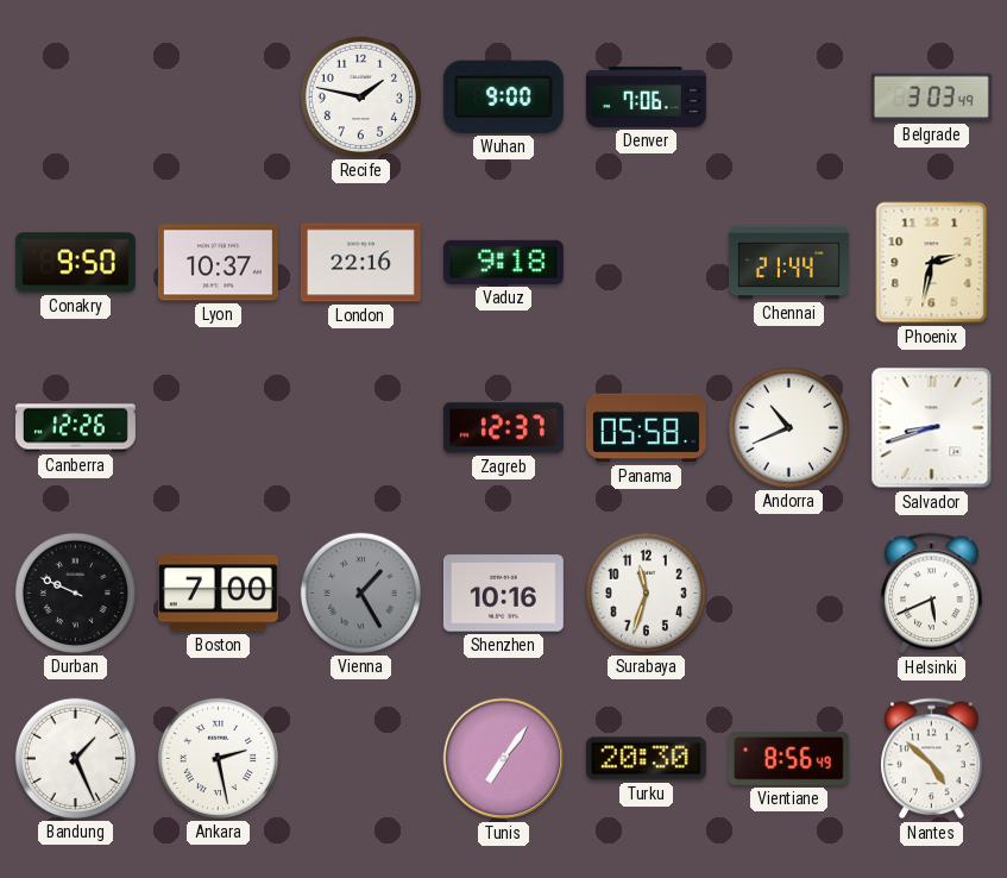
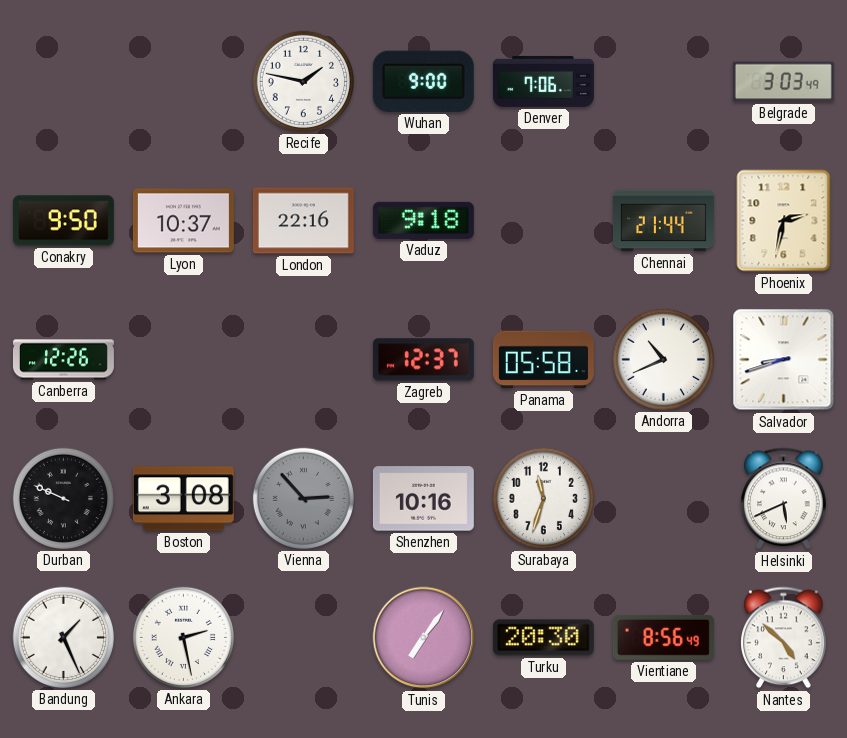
Boston: 7:00 -> 3:08 (183, 499)
Vienna: 1:25 -> 2:53 (303, 498)
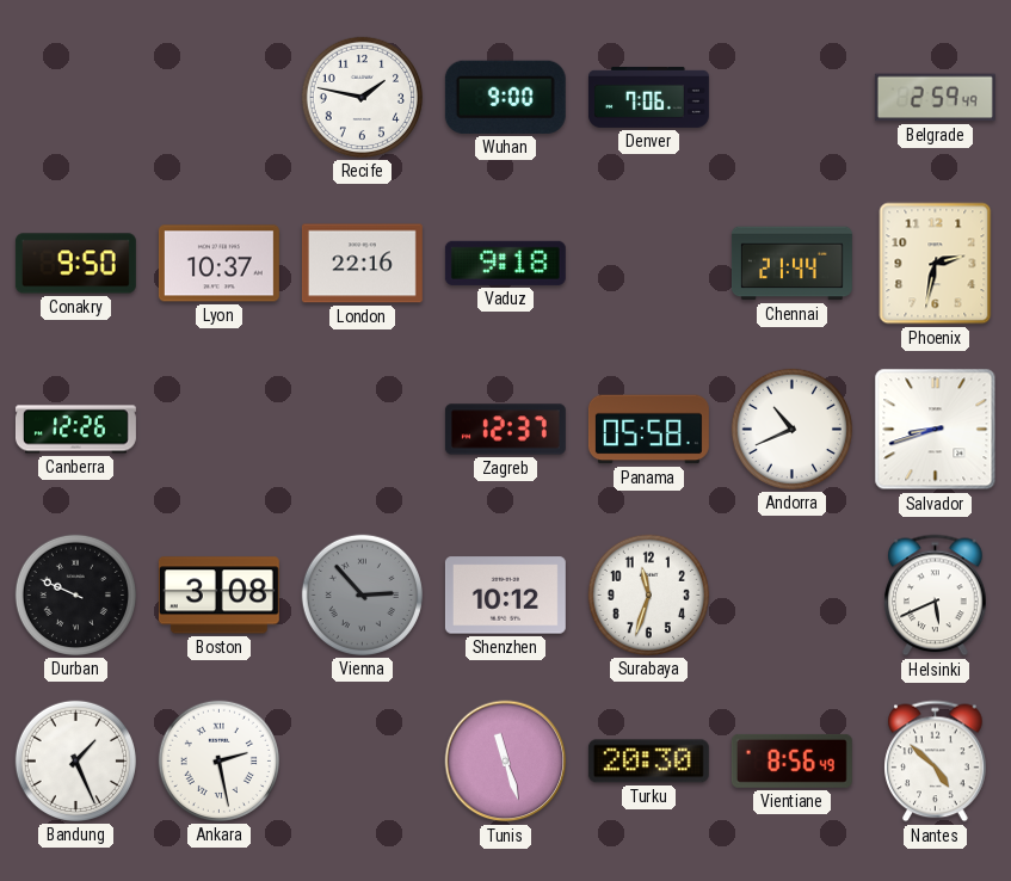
Belgrade: 3:03 -> 2:59 (935, 98)
Shenzhen: 10:16 -> 10:12 (505, 596)
Tunis: 7:06 -> 11:27 (506, 762)
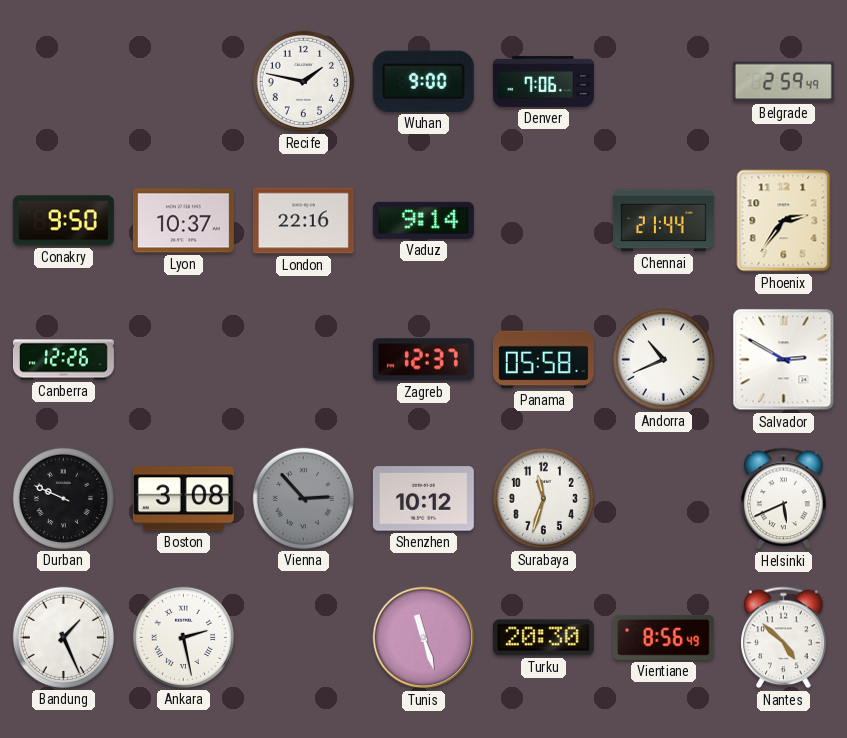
Vaduz: 9:18 -> 9:14 (423, 220)
Phoenix: 2:32 -> 2:36 (784, 221)
Salvador: 8:42 -> 2:50 (784, 360)
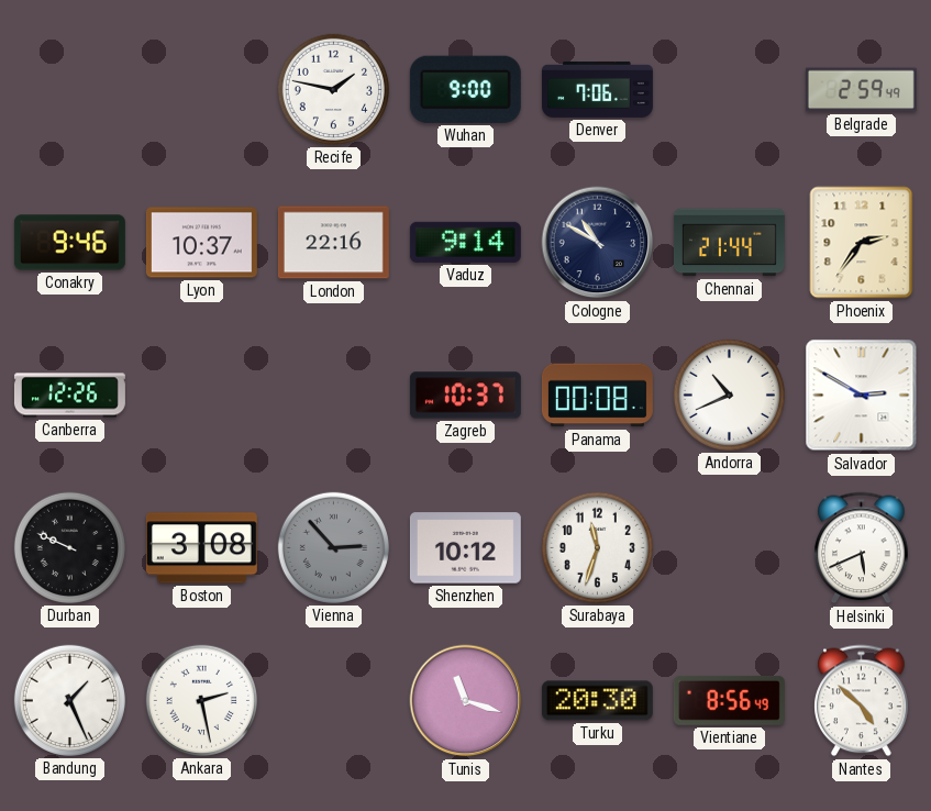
Conakry: 9:50 -> 9:46 (69, 243)
Cologne: none -> 10:50 (598, 243)
Zagreb: 12:37 -> 10:37 (465, 396)
Panama: 05:58 -> 00:08 (597, 396)
Tunis: 11:27 -> 11:18 (466, 701)
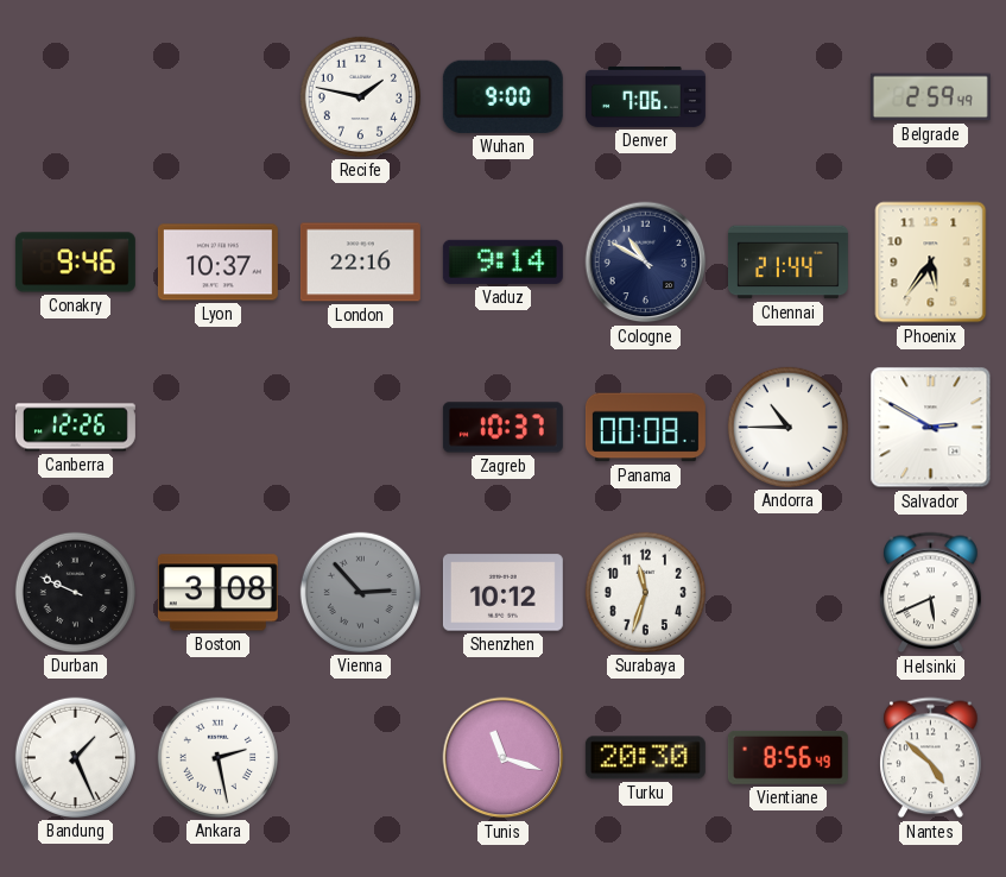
Phoenix: 2:36 -> 5:36 (931, 263)
Andorra: 10:41 -> 10:45 (787, 427)
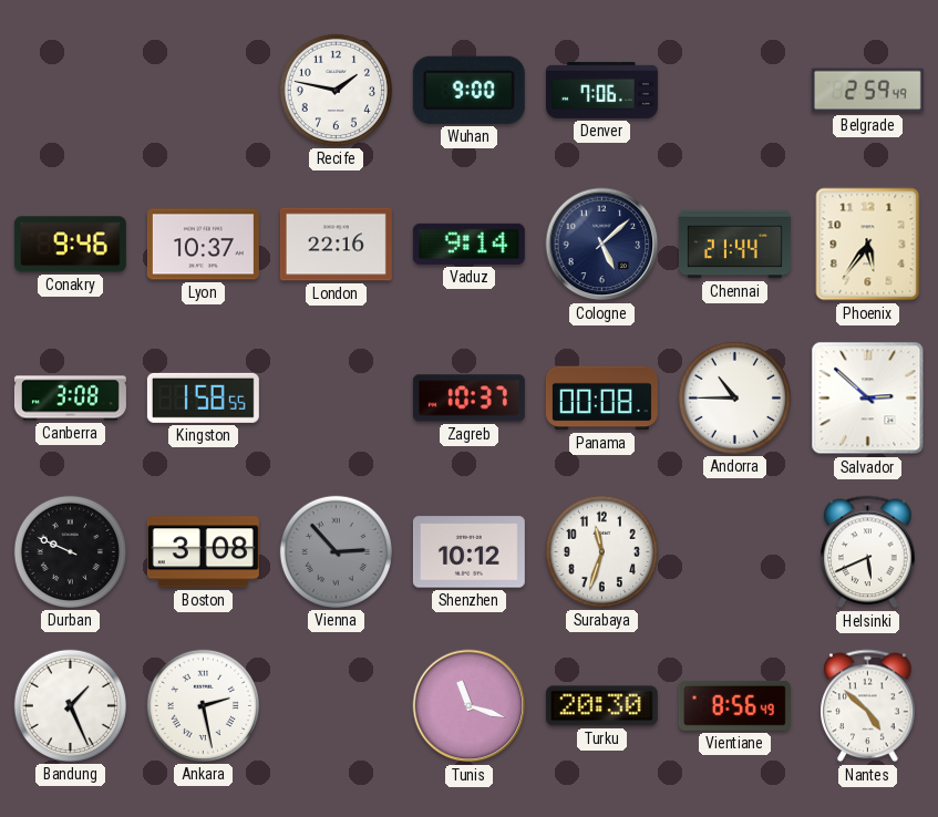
Cologne: 10:50 -> 5:08 (602, 245)
Canberra: 12:26 -> 3:08 (70, 399)
Kingston: none -> 1:58 (203, 397)
Salvador: 2:50 -> 2:52 (868, 399)
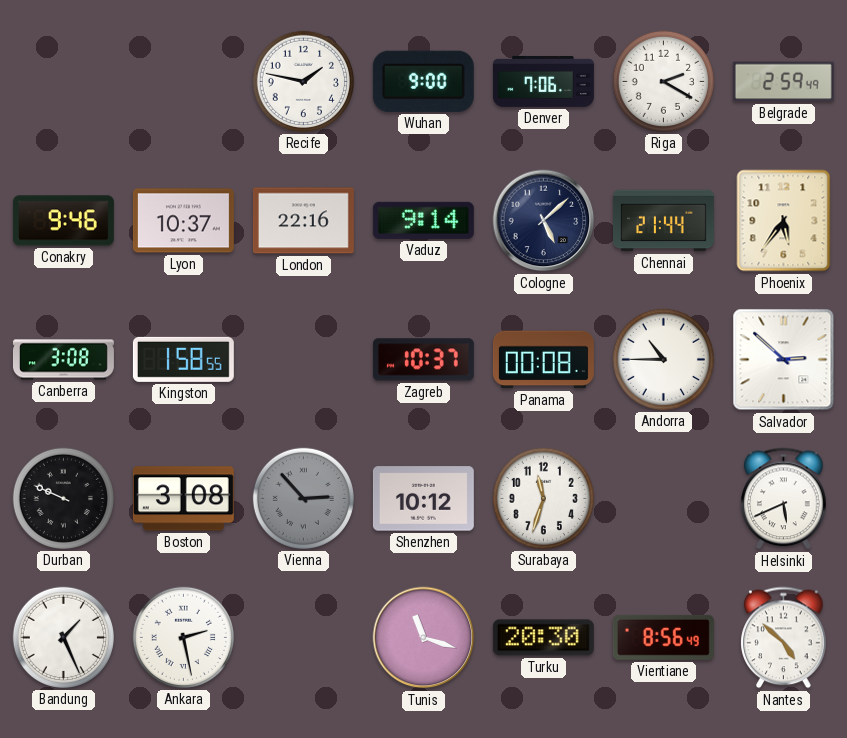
Riga: none -> 2:20 (663, 81)
